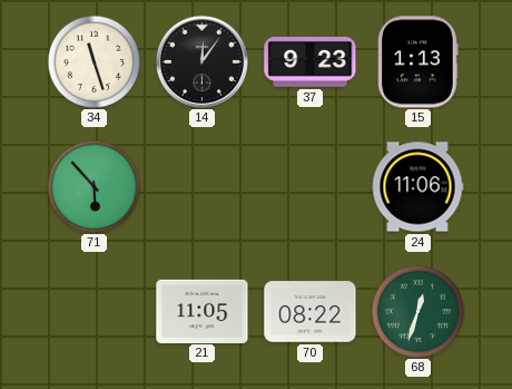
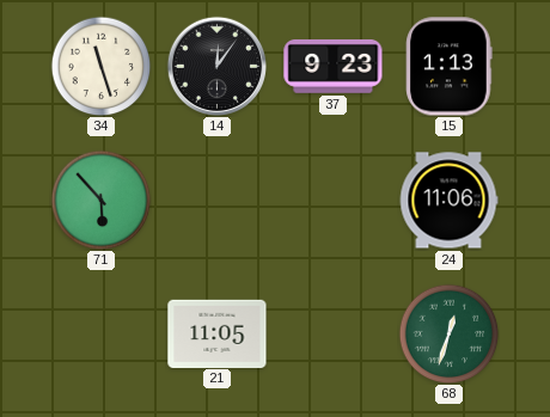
70: 08:22 -> none (311, 312)
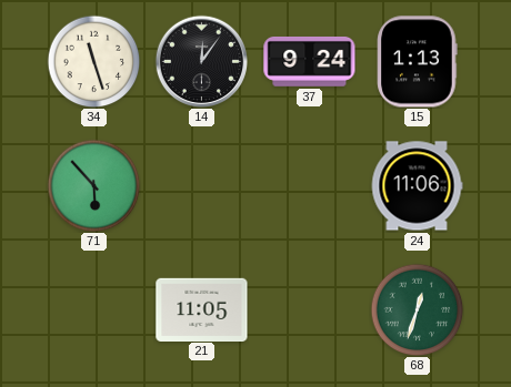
37: 9:23 -> 9:24 (310, 61)
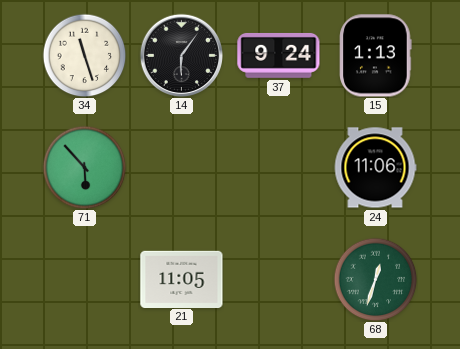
14: 12:06 -> 6:06 (181, 55)
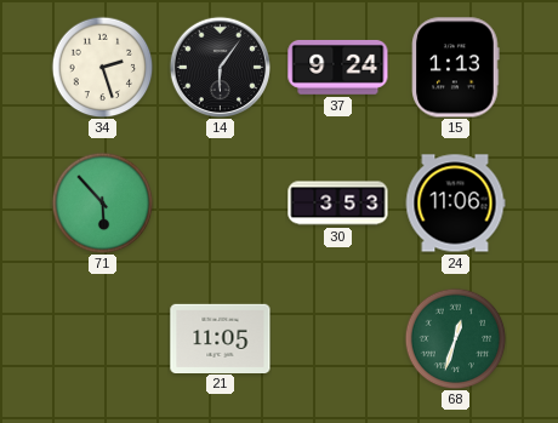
34: 11:27 -> 2:27 (102, 67)
30: none -> 3:53 (338, 204)
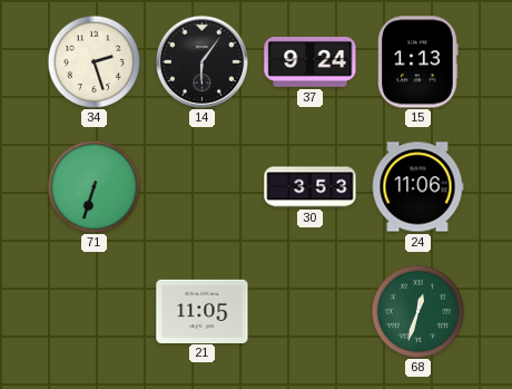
71: 5:53 -> 6:33 (93, 186)
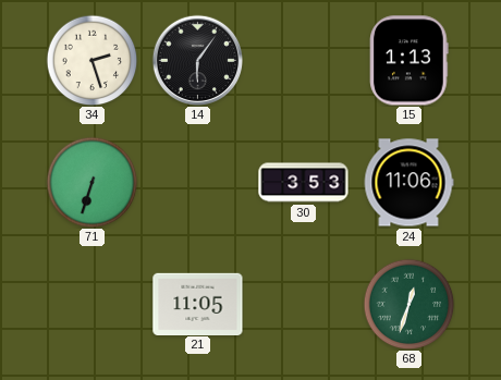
37: 9:24 -> none (311, 61)
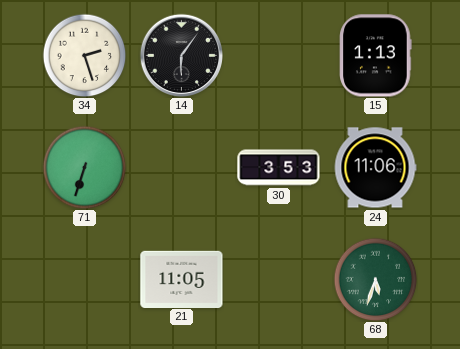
68: 12:33 -> 5:33 (375, 279)
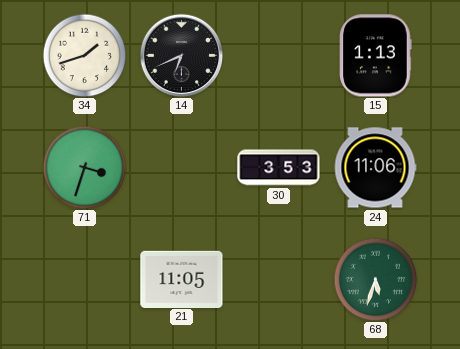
34: 2:27 -> 1:42 (84, 55)
14: 6:06 -> 6:41 (181, 55)
71: 6:33 -> 3:33 (84, 167)
